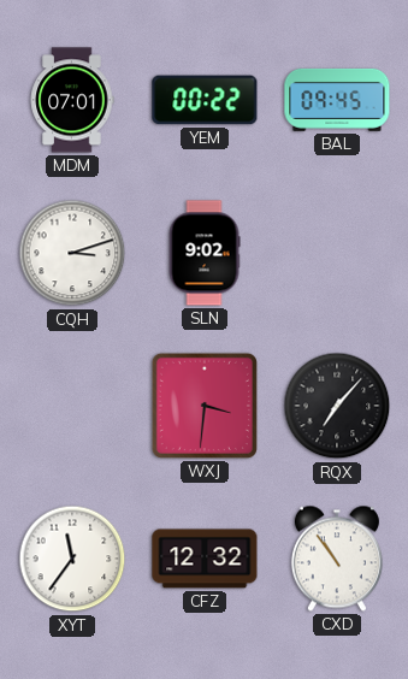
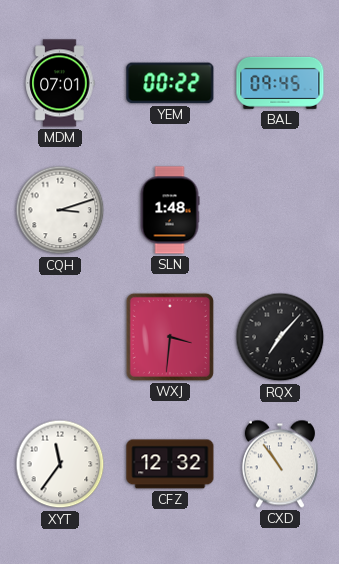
SLN: 9:02 -> 1:48 (170, 210)
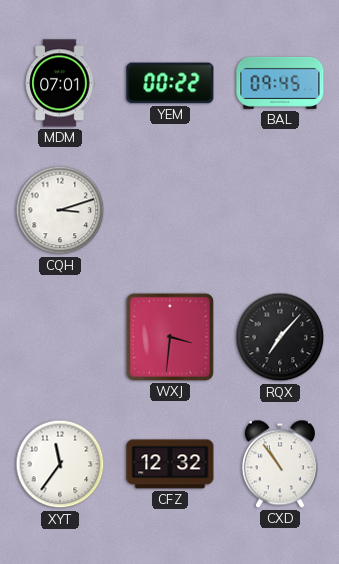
SLN: 1:48 -> none (170, 210)
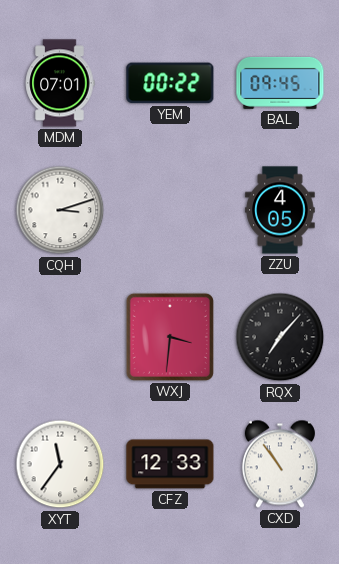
ZZU: none -> 4:05 (280, 210)
CFZ: 12:32 -> 12:33 (170, 464)
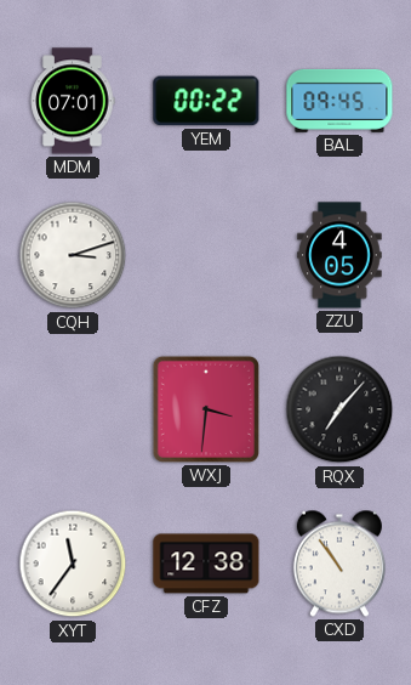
CFZ: 12:33 -> 12:38 (206, 564)
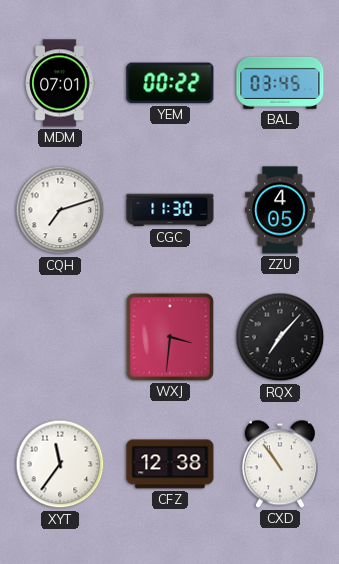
BAL: 09:45 -> 03:45 (280, 83)
CQH: 3:12 -> 7:12 (60, 210)
CGC: none -> 11:30 (170, 210)
